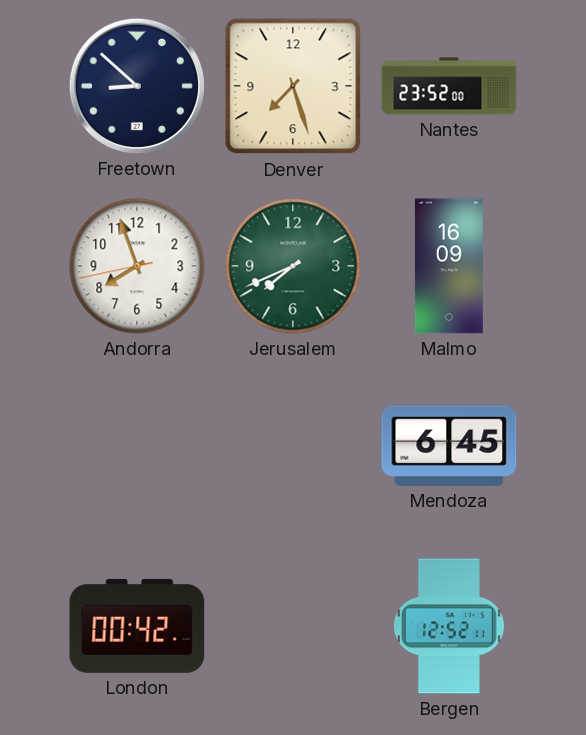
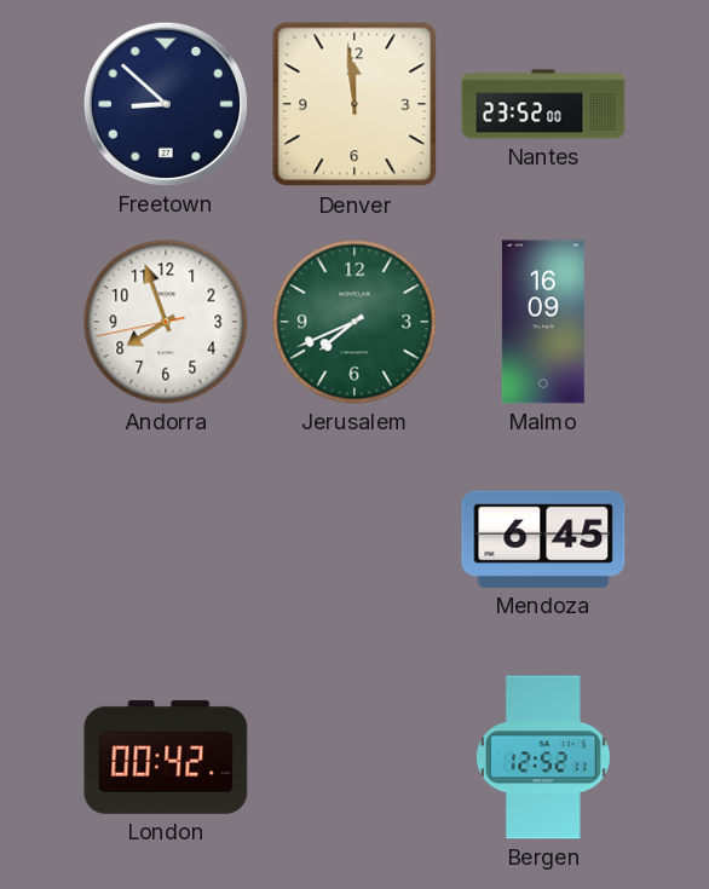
Denver: 7:27 -> 11:59 (354, 104)
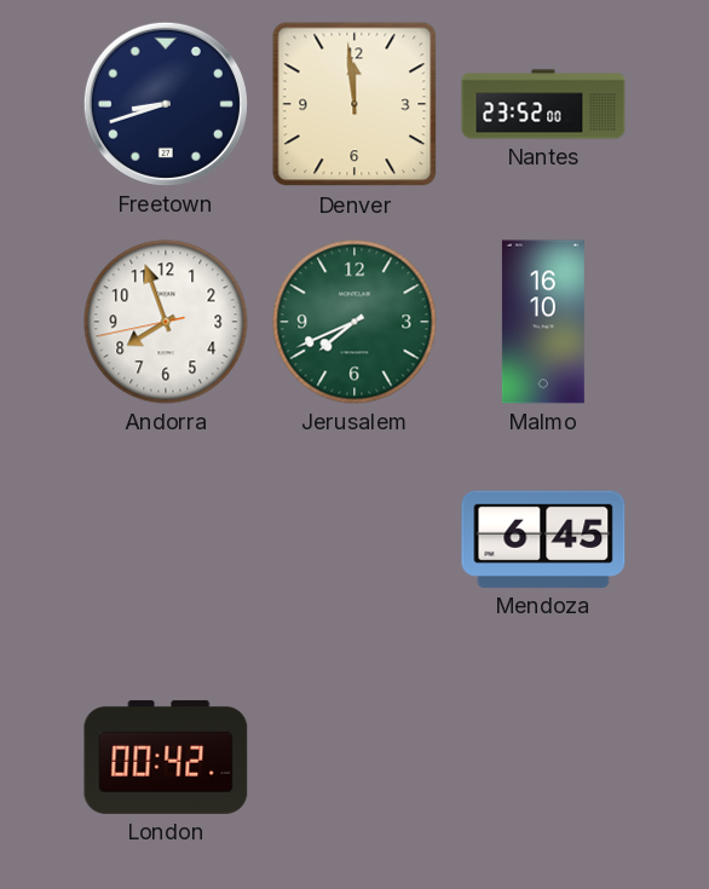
Freetown: 8:52 -> 8:42 (166, 104)
Malmo: 16:09 -> 16:10 (543, 322)
Bergen: 12:52 -> none (543, 757)
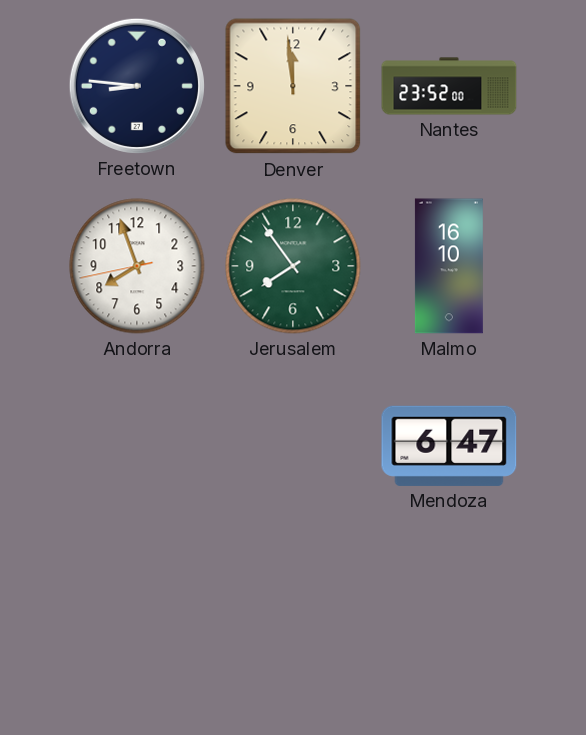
Freetown: 8:42 -> 8:46 (137, 86)
Jerusalem: 7:41 -> 7:54 (293, 266)
Mendoza: 6:45 -> 6:47 (449, 446)
London: 00:42 -> none (166, 757)
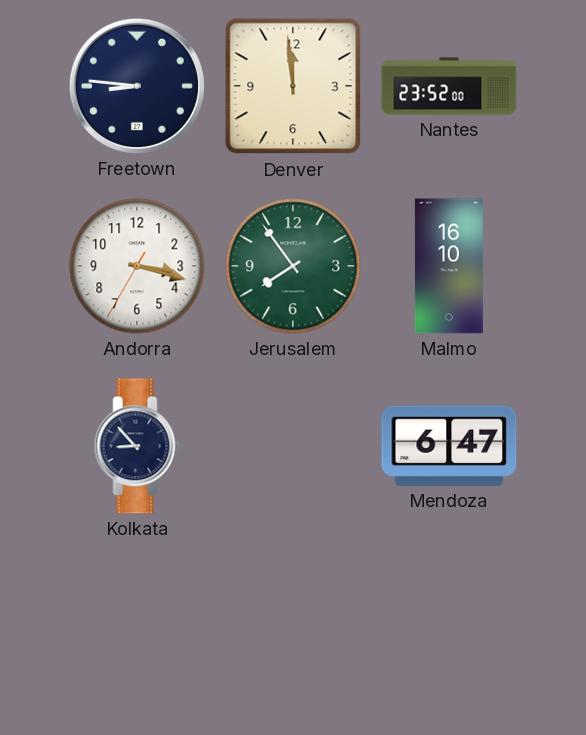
Andorra: 7:56 -> 3:17 (137, 266)
Kolkata: none -> 8:53 (137, 446)
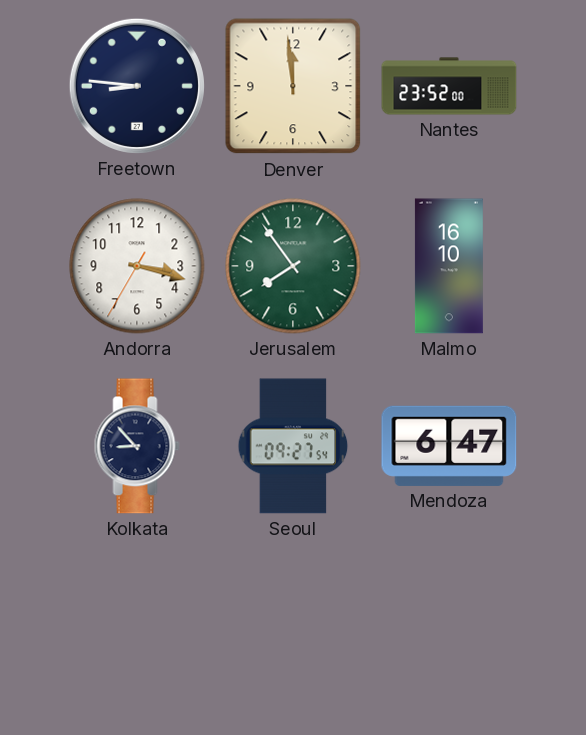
Seoul: none -> 09:27 (293, 446)
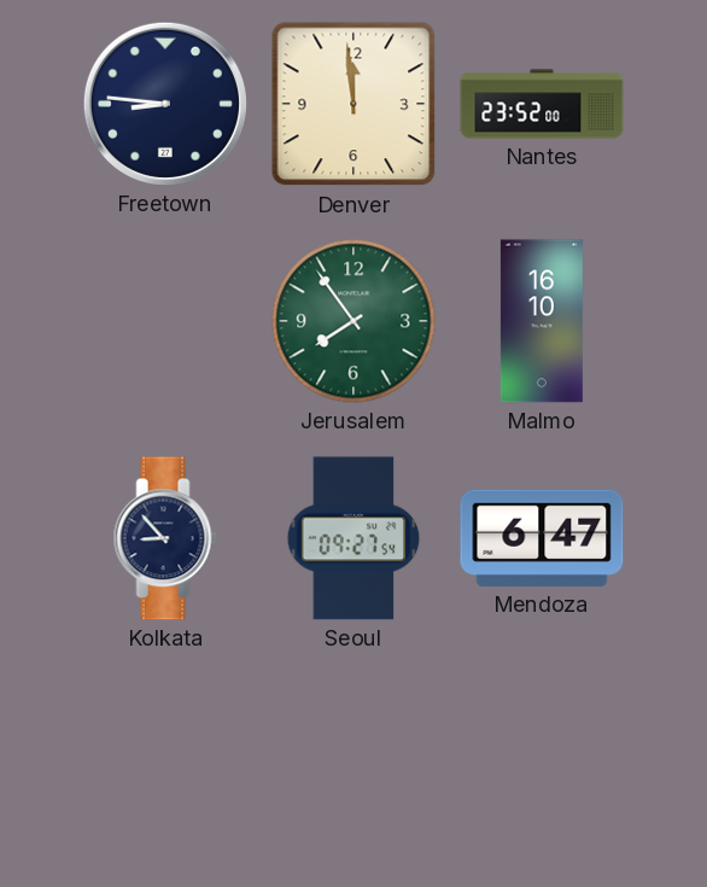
Andorra: 3:17 -> none (137, 266)
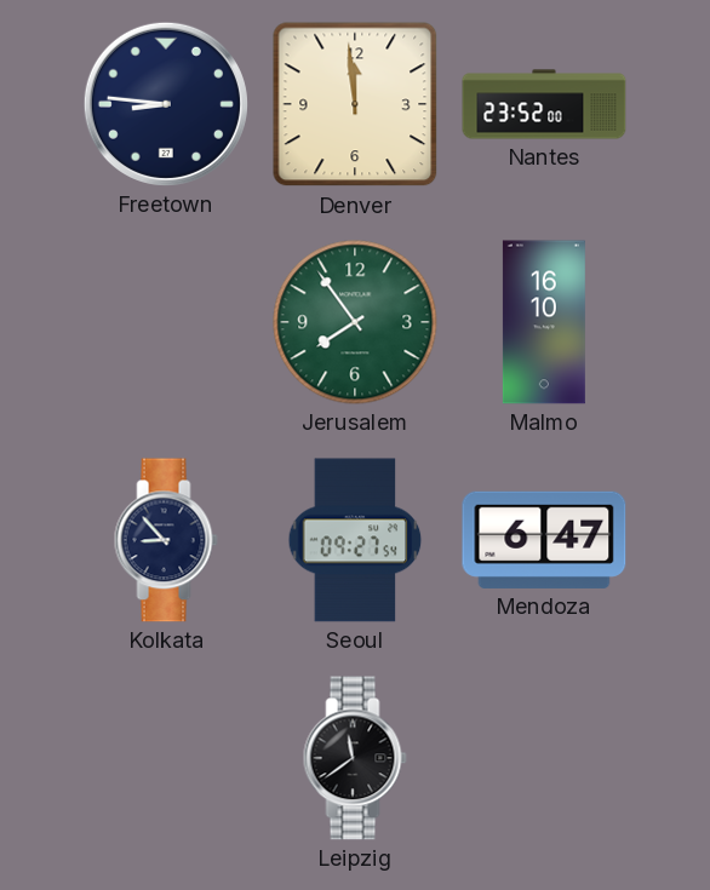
Leipzig: none -> 11:39 (355, 758)
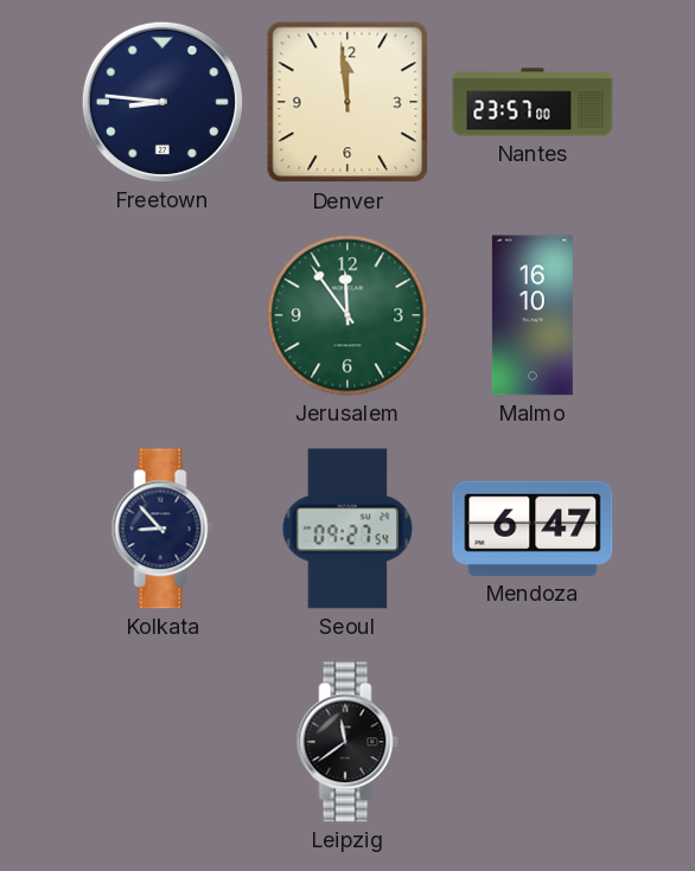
Nantes: 23:52 -> 23:57 (533, 102)
Jerusalem: 7:54 -> 11:54 (347, 315)
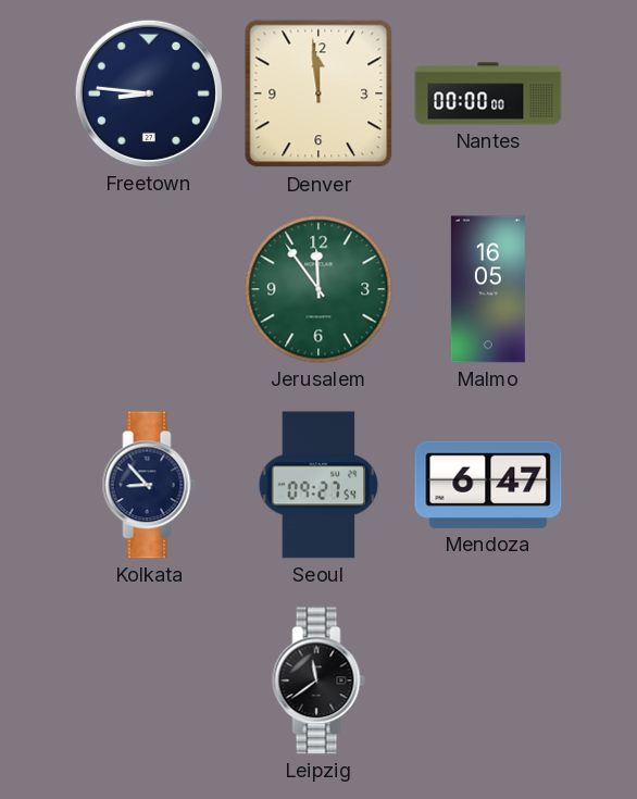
Nantes: 23:57 -> 00:00 (488, 93)
Malmo: 16:10 -> 16:05 (488, 289)
